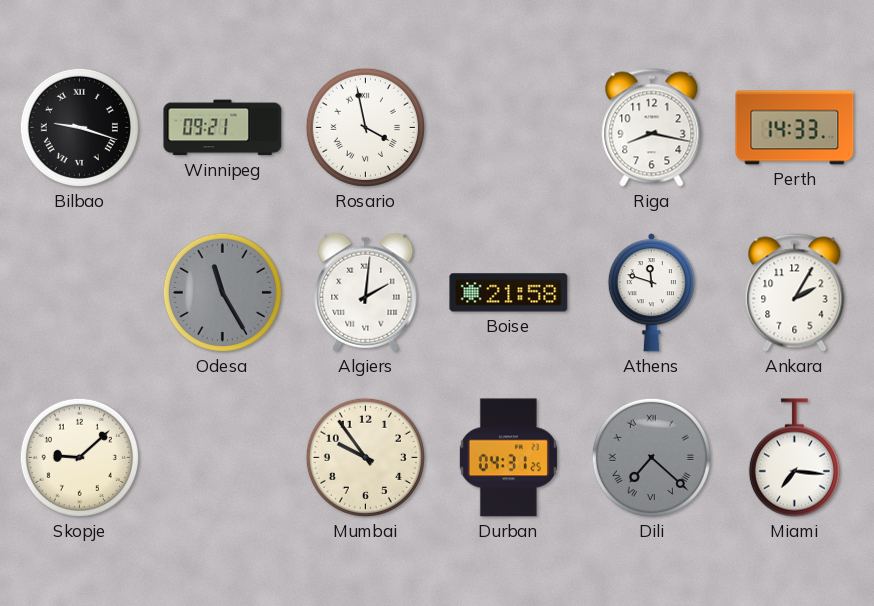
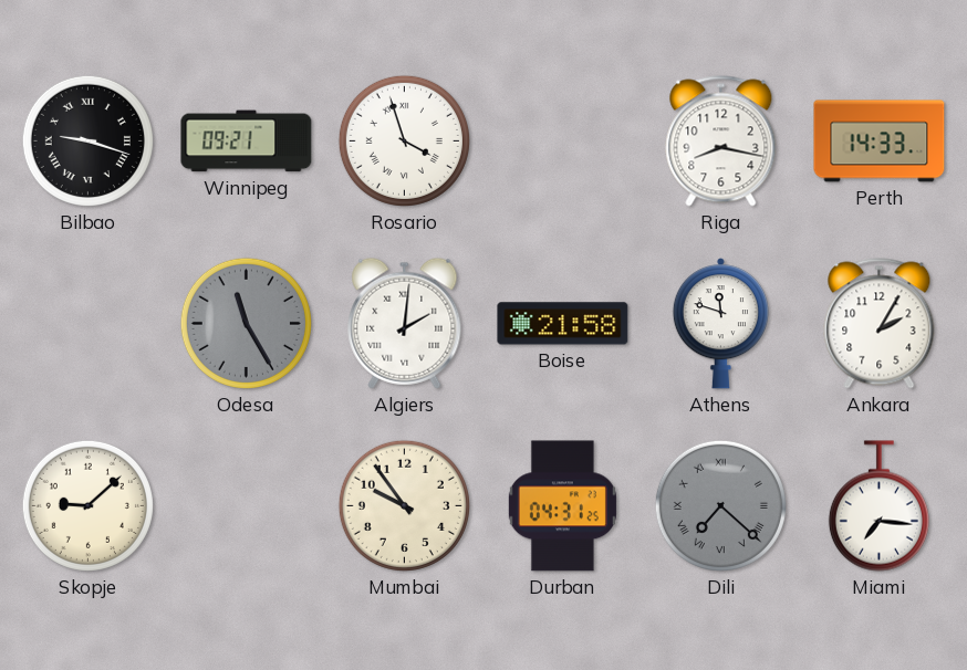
Rosario: 3:58 -> 3:57 (404, 140)
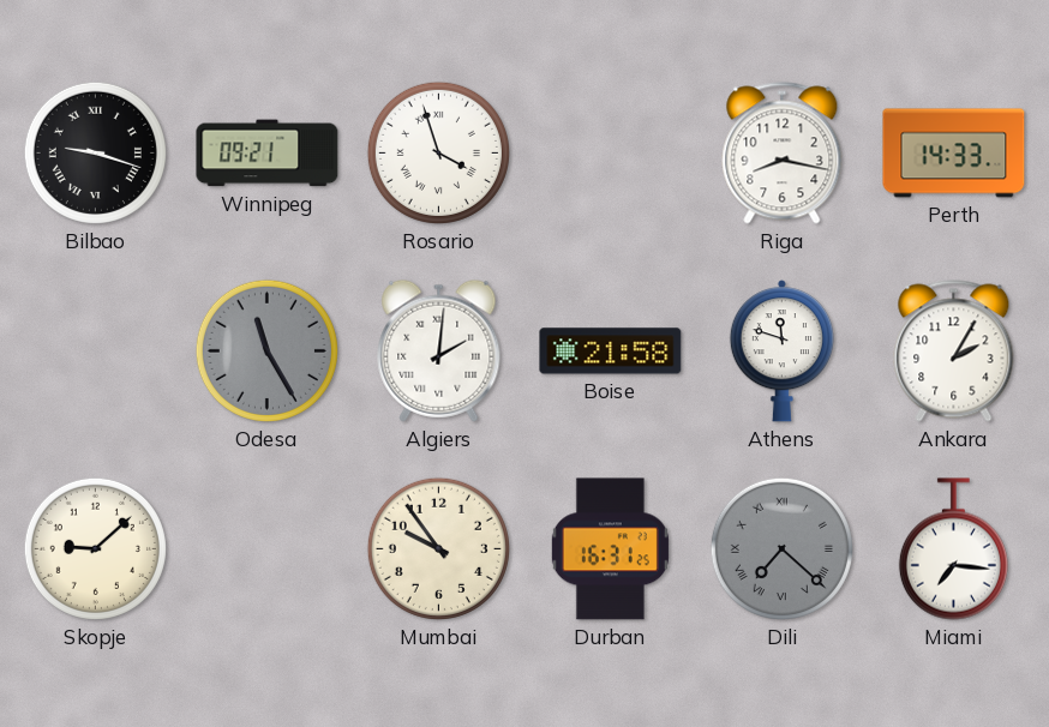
Durban: 04:31 -> 16:31 (610, 549)
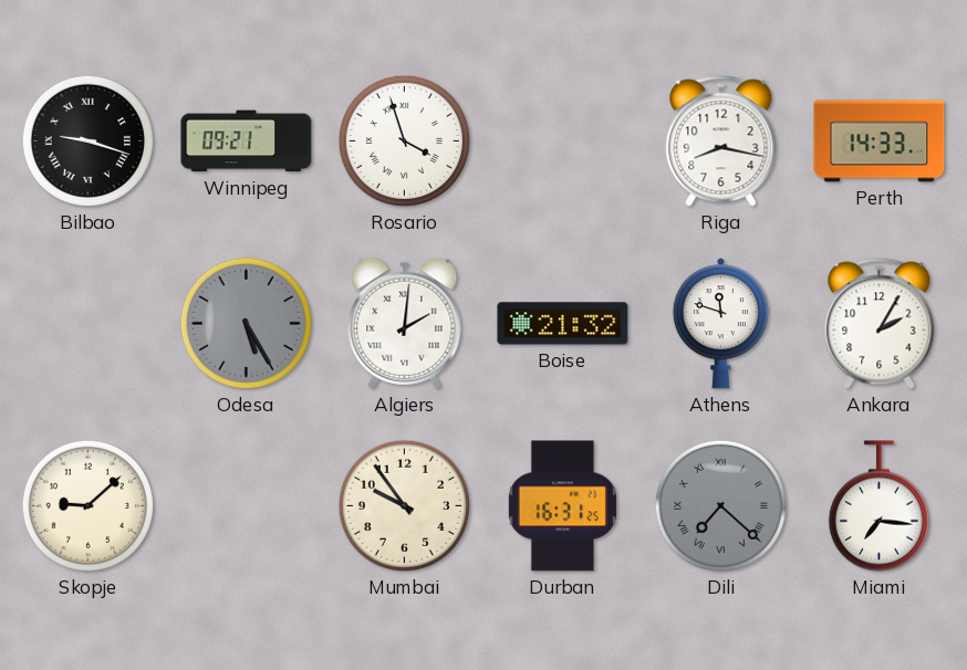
Odesa: 11:25 -> 5:25 (246, 323)
Boise: 21:58 -> 21:32 (563, 324)
